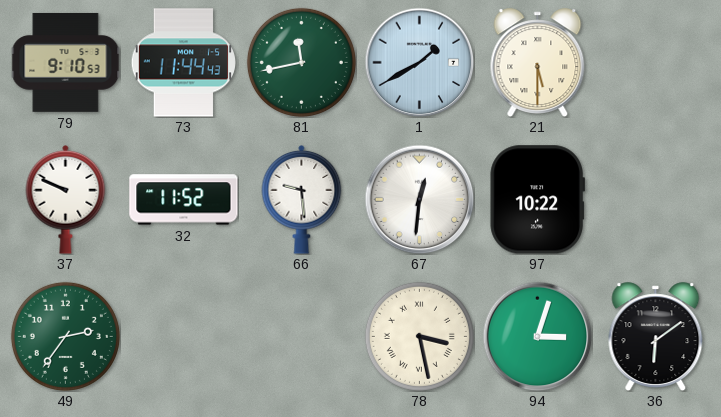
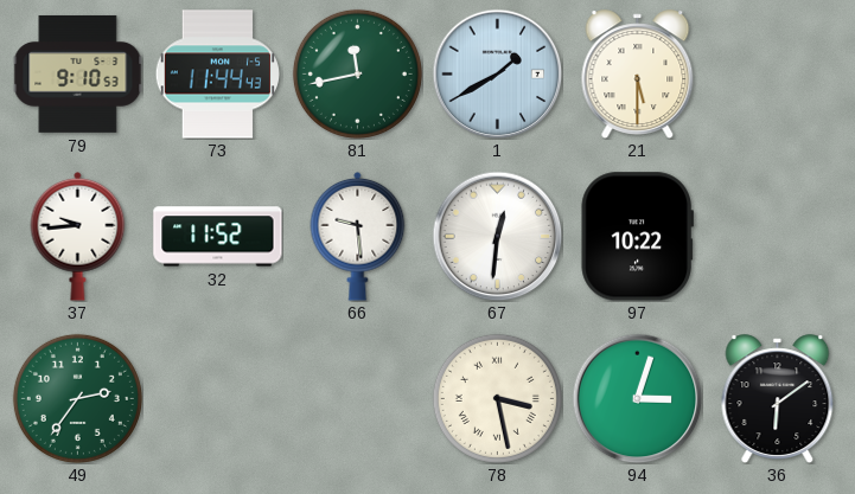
37: 9:49 -> 9:44 (78, 236)
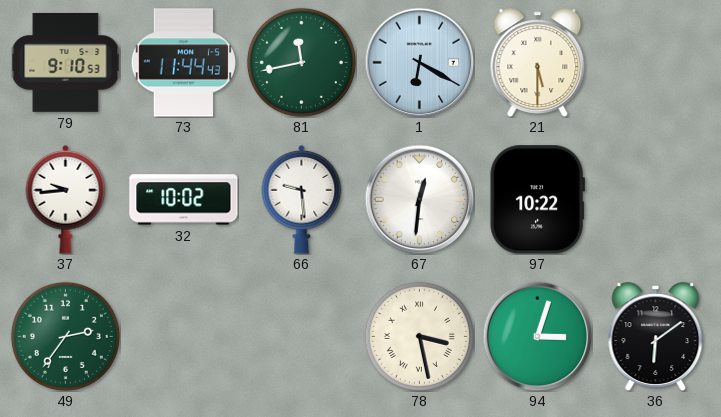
1: 1:40 -> 6:20 (419, 62)
32: 11:52 -> 10:02 (184, 200)
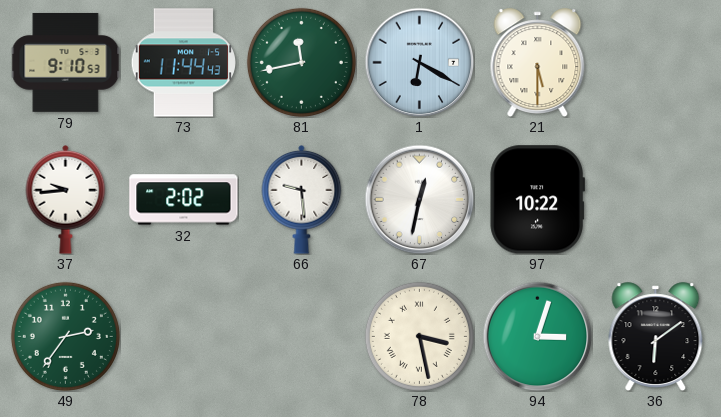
32: 10:02 -> 2:02 (184, 200)
67: 12:31 -> 12:32 (419, 199)
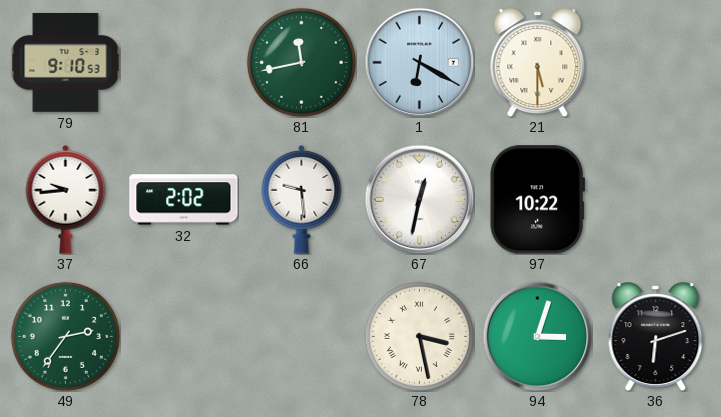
73: 11:44 -> none (183, 63)
36: 6:09 -> 6:12 (656, 336)
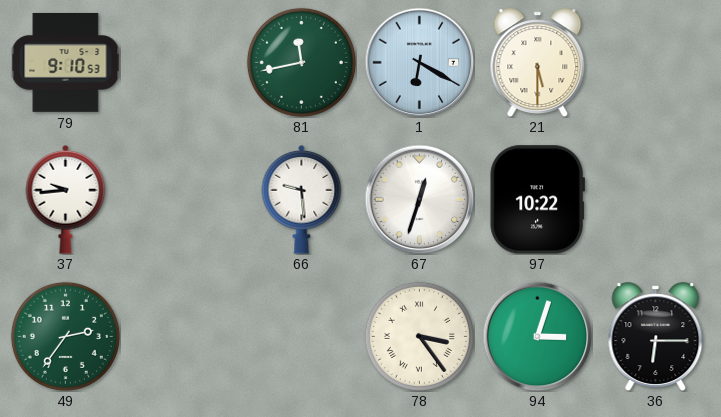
32: 2:02 -> none (184, 200)
67: 12:32 -> 12:33 (419, 199)
78: 3:28 -> 3:24 (419, 336)
36: 6:12 -> 6:15 (656, 336)
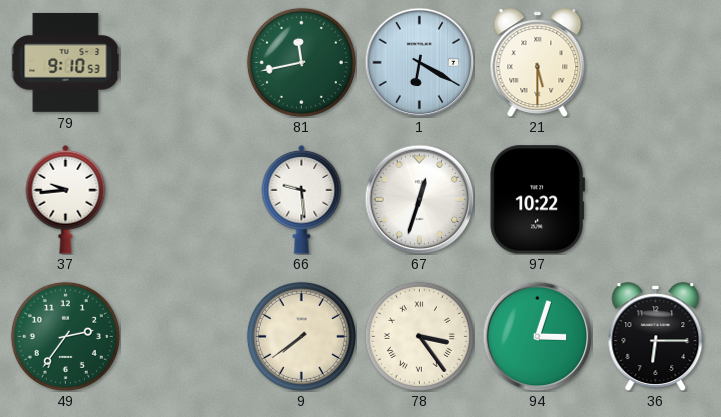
9: none -> 7:39 (301, 336)
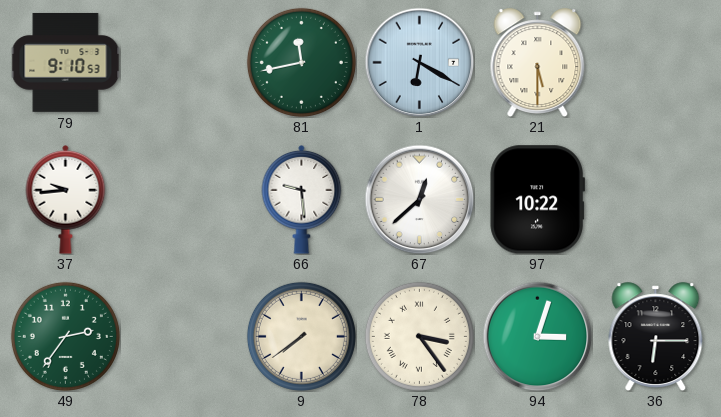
67: 12:33 -> 12:38 (419, 199)
